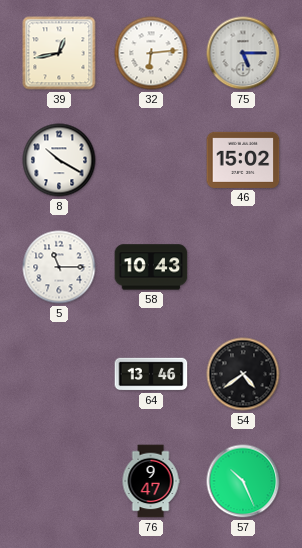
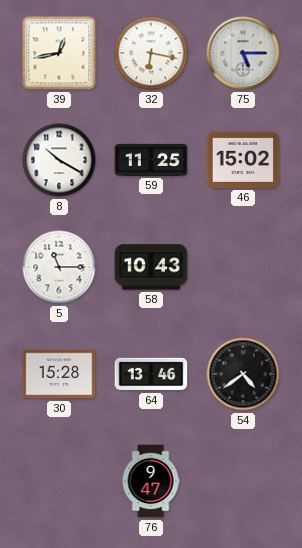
32: 6:14 -> 6:17 (151, 53)
59: none -> 11:25 (151, 160)
30: none -> 15:28 (59, 374)
57: 10:26 -> none (243, 481)
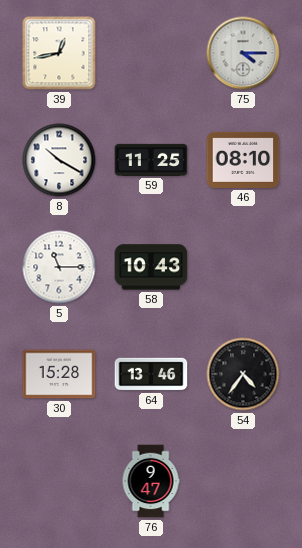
32: 6:17 -> none (151, 53)
75: 5:15 -> 4:15 (243, 53)
46: 15:02 -> 08:10 (243, 160)
54: 4:39 -> 4:36 (243, 374)
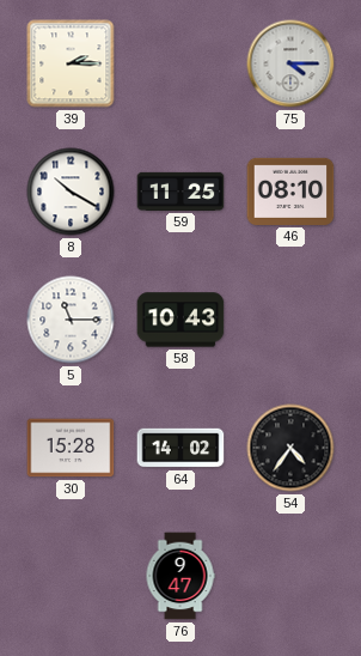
39: 12:43 -> 2:15 (71, 63)
64: 13:46 -> 14:02 (180, 448)
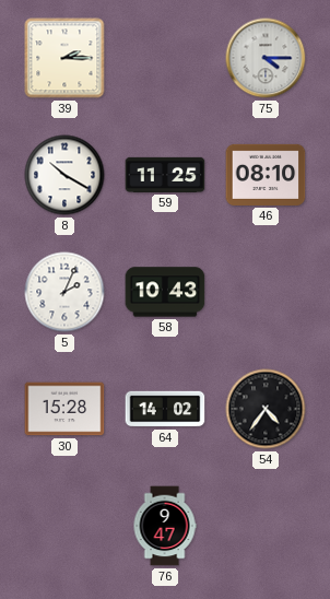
5: 11:15 -> 2:04 (64, 292)
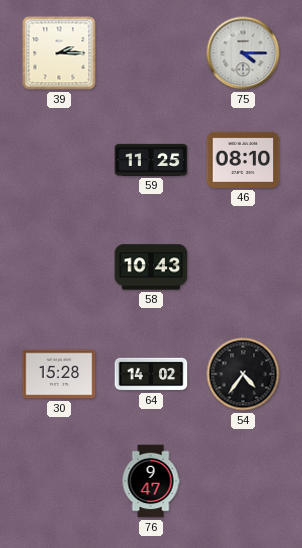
8: 10:20 -> none (64, 175)
5: 2:04 -> none (64, 292)
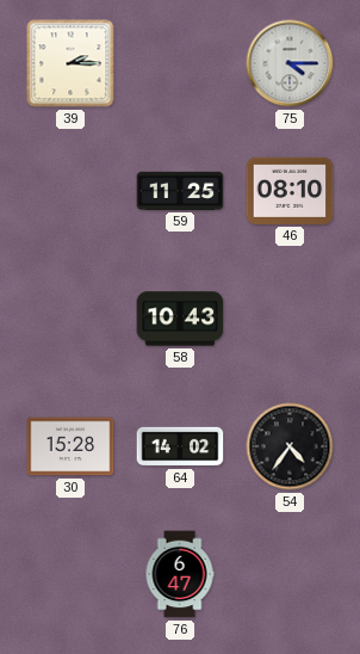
76: 9:47 -> 6:47 (180, 574)
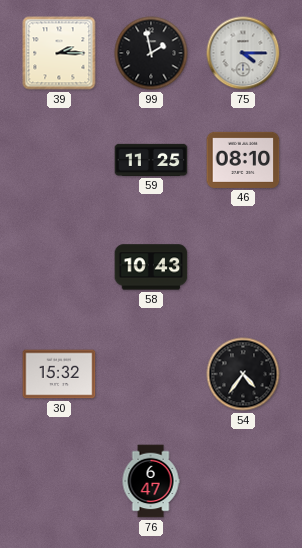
99: none -> 1:58 (151, 53)
30: 15:28 -> 15:32 (59, 374)
64: 14:02 -> none (180, 446)
